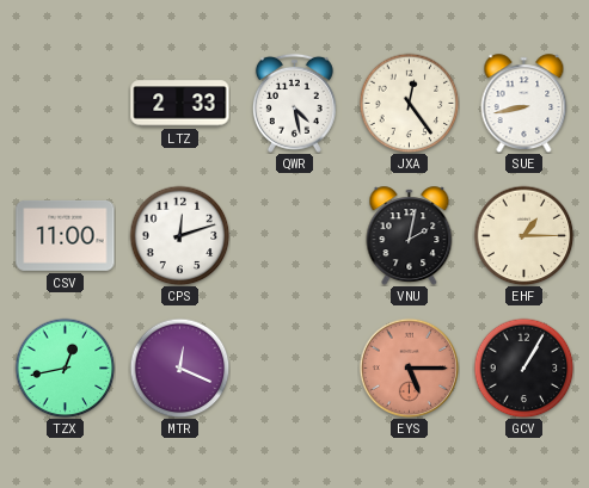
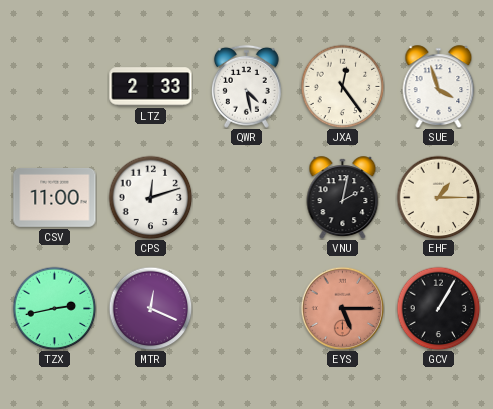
SUE: 8:43 -> 3:57 (439, 87)
TZX: 12:43 -> 2:43 (54, 308)
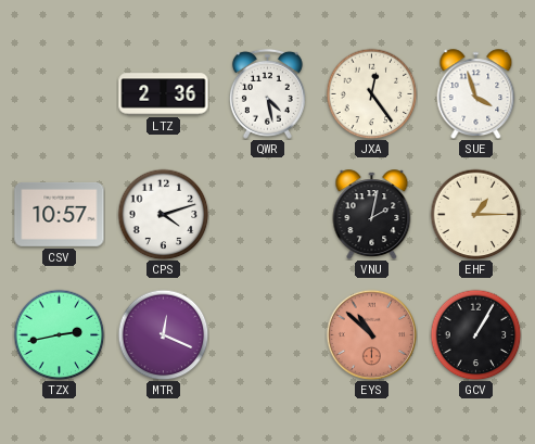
LTZ: 2:33 -> 2:36 (164, 94)
CSV: 11:00 -> 10:57 (60, 214)
CPS: 12:12 -> 4:12 (163, 214)
EYS: 5:15 -> 10:52 (371, 334)
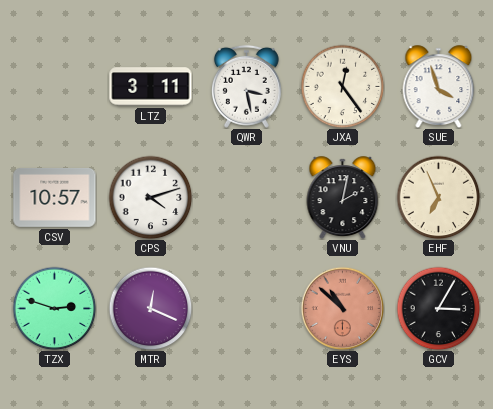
LTZ: 2:36 -> 3:11 (151, 87)
QWR: 4:28 -> 3:28 (246, 86)
EHF: 1:15 -> 6:56 (438, 197)
TZX: 2:43 -> 2:48 (54, 308)
GCV: 1:05 -> 3:05 (438, 308)
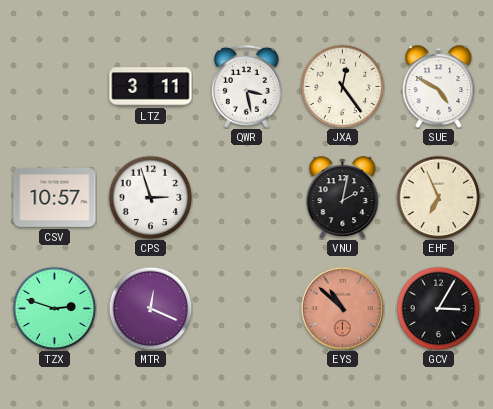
SUE: 3:57 -> 4:50 (439, 87)
CPS: 4:12 -> 2:57 (150, 197)
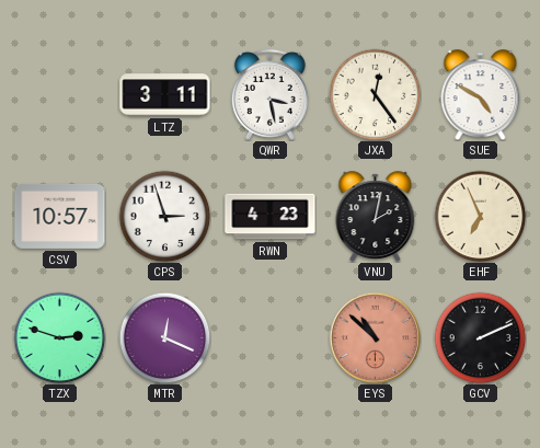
RWN: none -> 4:23 (271, 217)
GCV: 3:05 -> 2:11 (480, 337)
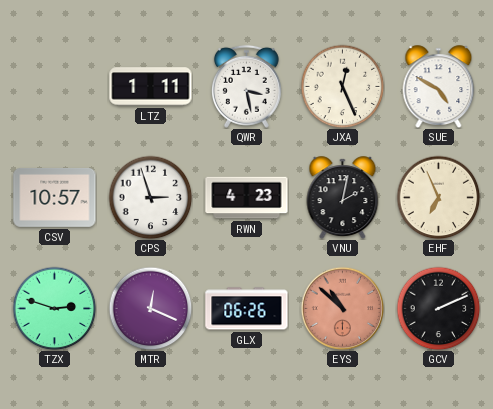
LTZ: 3:11 -> 1:11 (151, 87)
JXA: 12:24 -> 12:26 (342, 86)
GLX: none -> 06:26 (247, 309)
